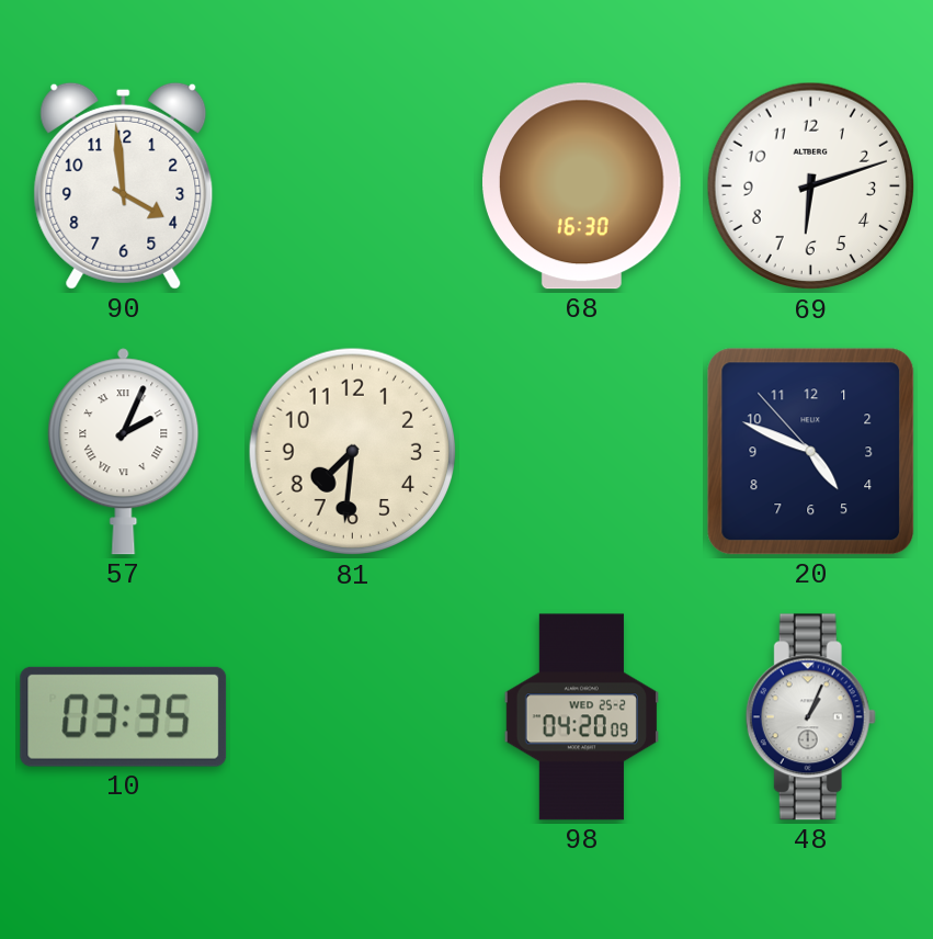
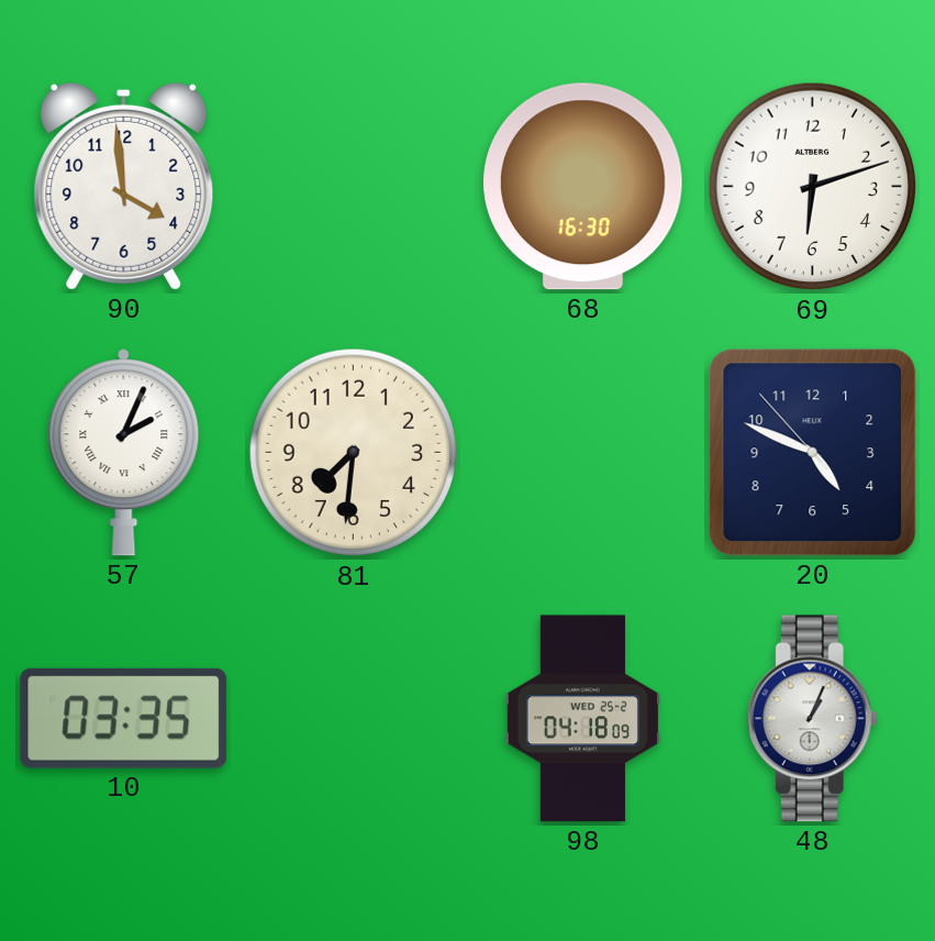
98: 04:20 -> 04:18 (582, 719)
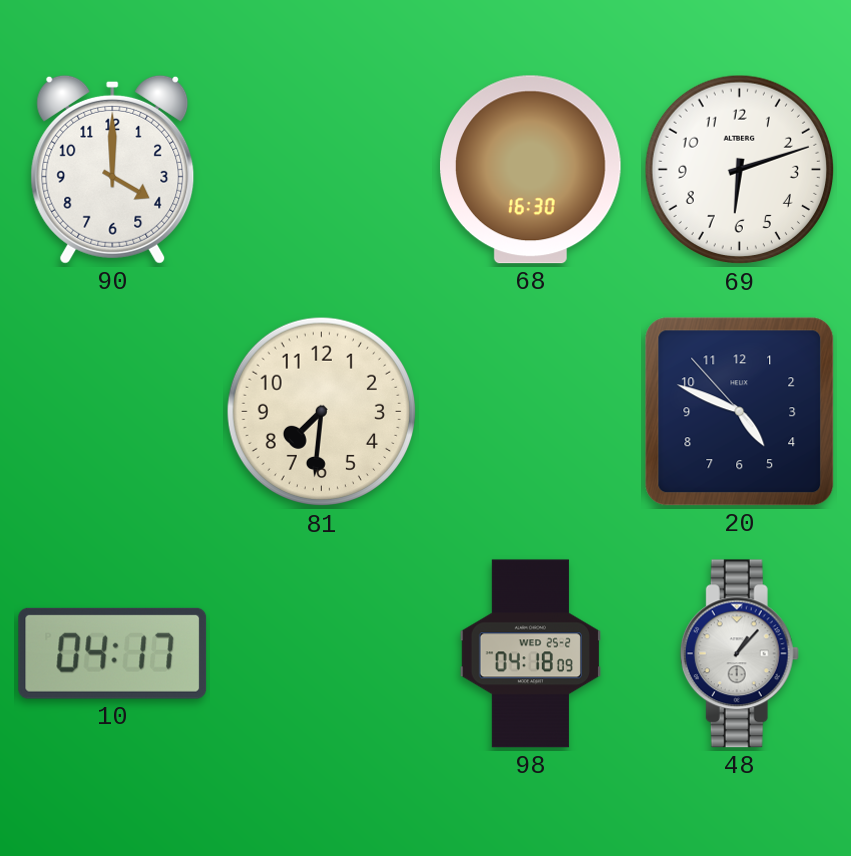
90: 3:59 -> 4:00 (113, 169)
57: 2:04 -> none (124, 453)
10: 03:35 -> 04:17 (113, 653)
48: 1:04 -> 1:07 (739, 654)
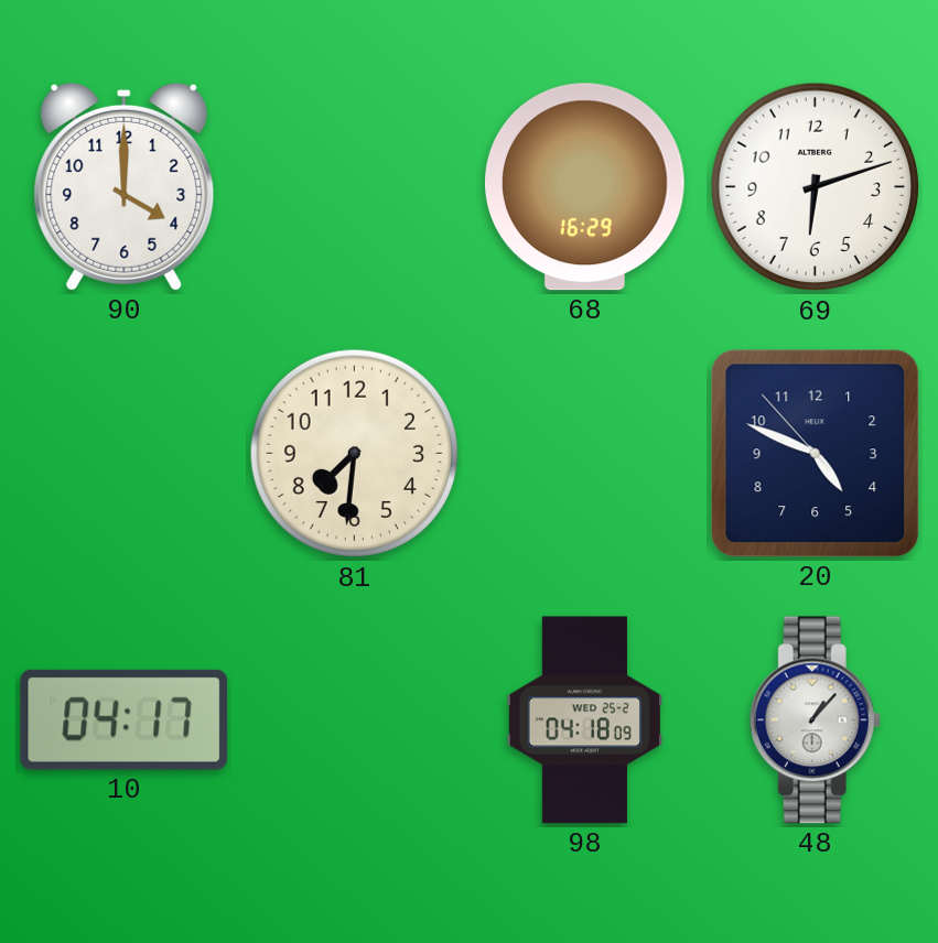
68: 16:30 -> 16:29 (585, 187)
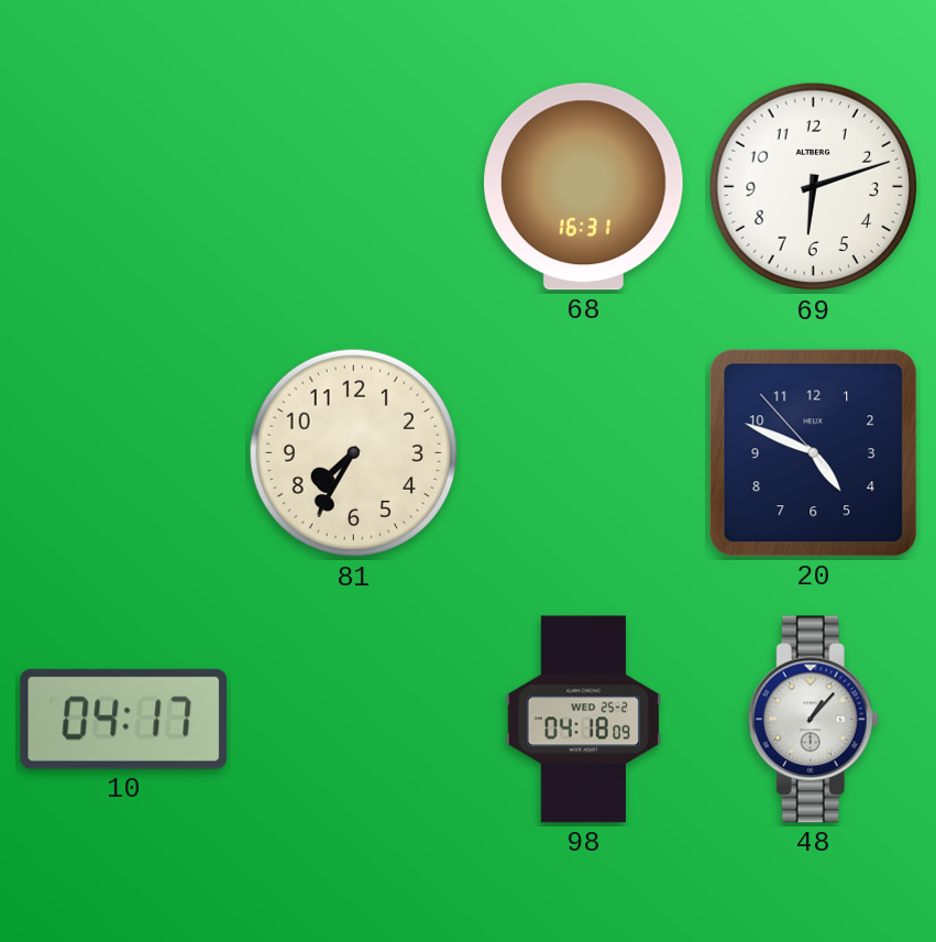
90: 4:00 -> none (125, 186)
68: 16:29 -> 16:31 (584, 187)
81: 7:31 -> 7:35 (354, 453)
